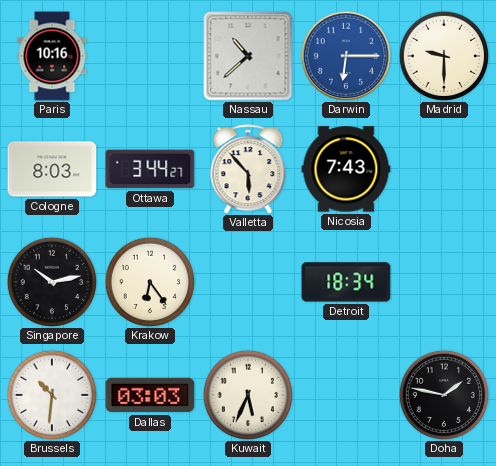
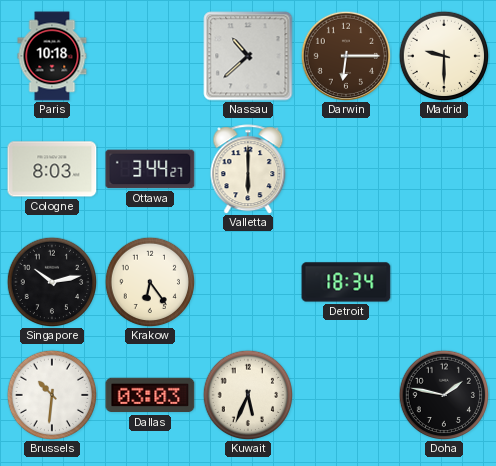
Paris: 10:16 -> 10:18 (52, 56)
Darwin dial: blue -> brown (345, 55)
Valletta: 5:53 -> 6:00 (248, 169)
Nicosia: 7:43 -> none (346, 169)
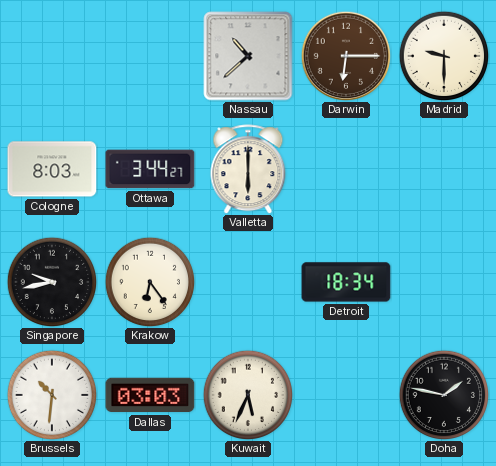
Paris: 10:18 -> none (52, 56)
Singapore: 10:13 -> 9:43 (52, 282)
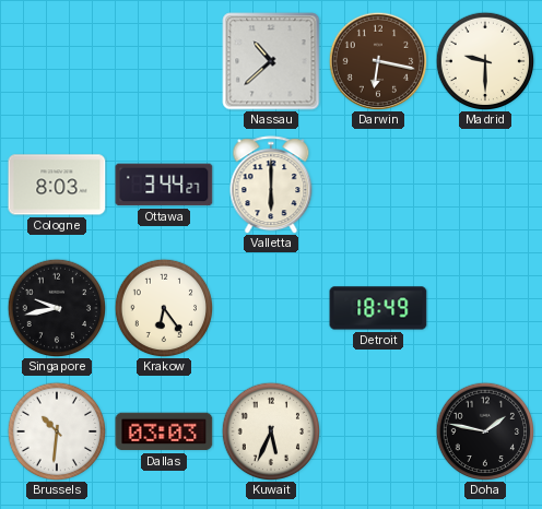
Darwin: 6:15 -> 6:17 (377, 60)
Detroit: 18:34 -> 18:49 (378, 308)
